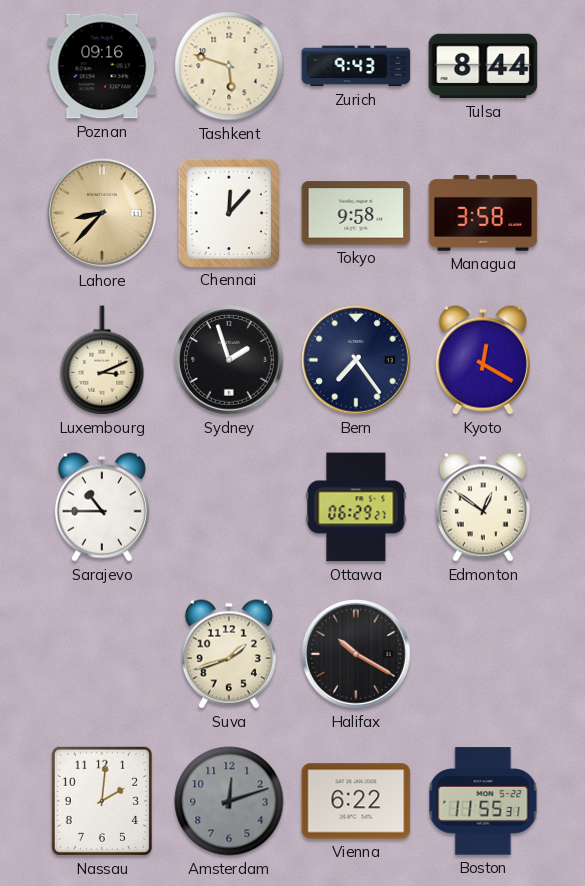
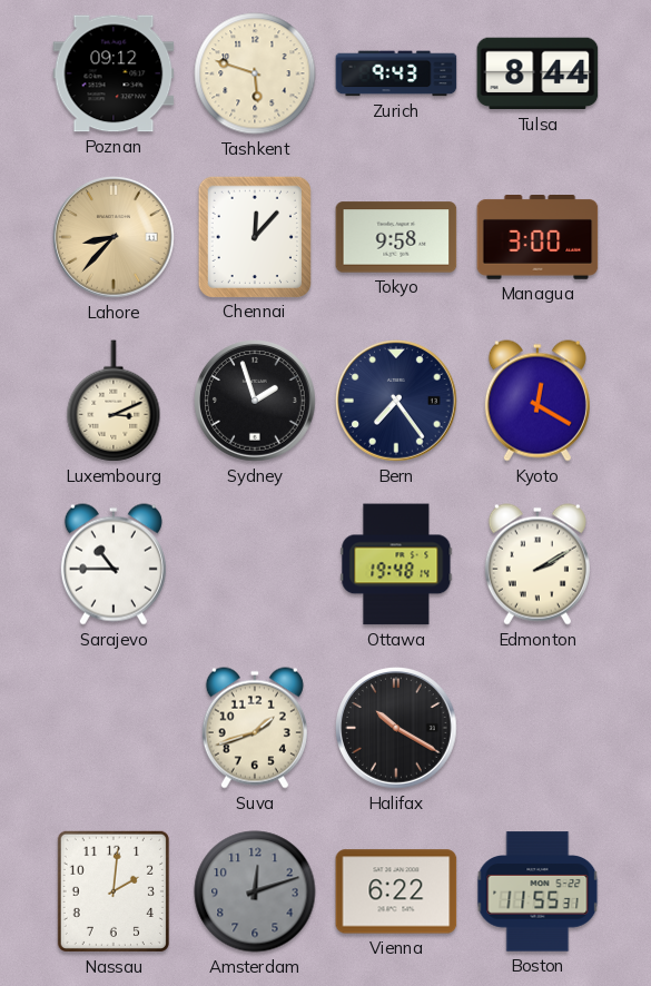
Poznan: 09:16 -> 09:12 (114, 73)
Managua: 3:58 -> 3:00 (537, 238)
Ottawa: 06:29 -> 19:48 (396, 564)
Edmonton: 12:51 -> 2:10 (537, 564)
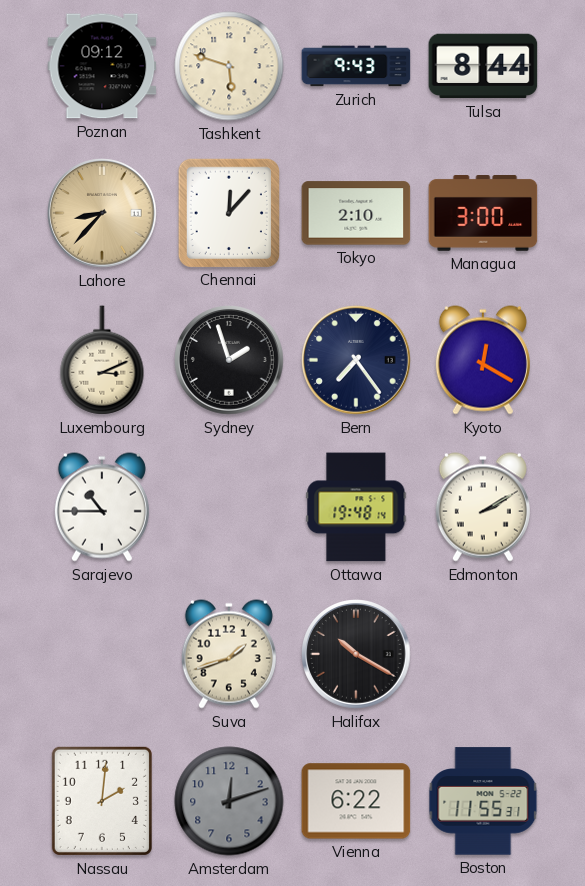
Tokyo: 9:58 -> 2:10 (356, 213)
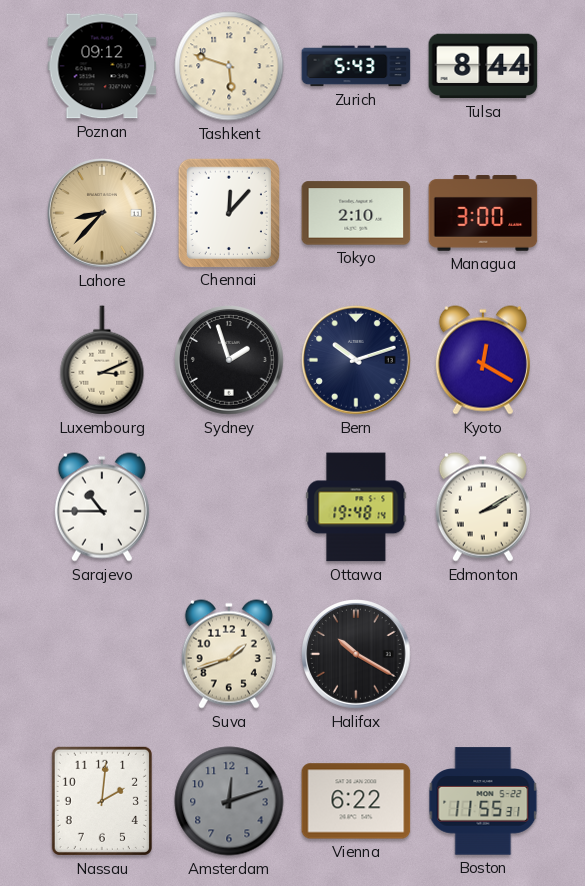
Zurich: 9:43 -> 5:43 (356, 66)
Bern: 7:24 -> 10:12 (357, 361)
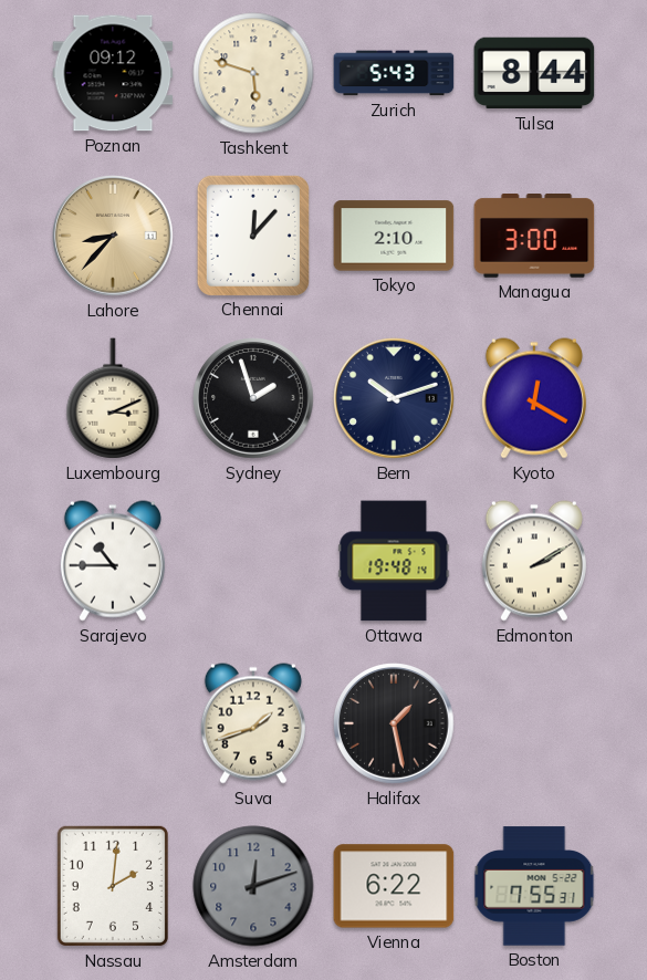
Halifax: 10:20 -> 1:28 (395, 724)
Boston: 11:55 -> 7:55 (534, 886)
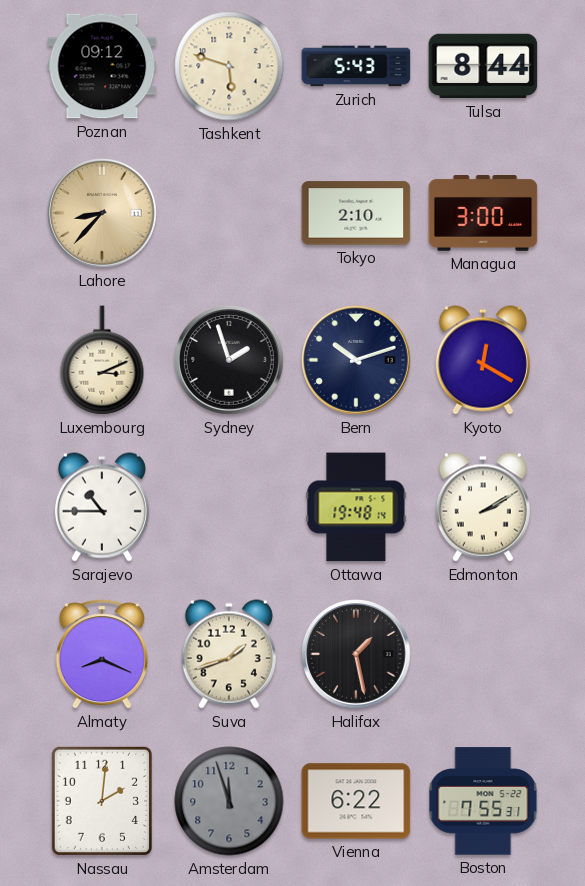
Chennai: 12:07 -> none (252, 234)
Almaty: none -> 8:19 (102, 654)
Amsterdam: 12:12 -> 11:57 (229, 801)
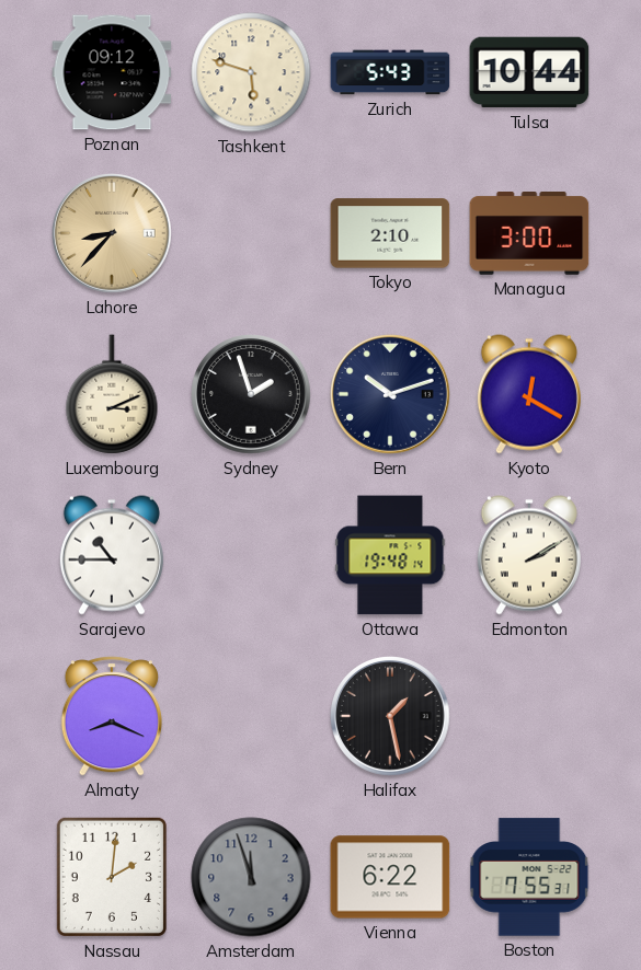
Tulsa: 8:44 -> 10:44 (529, 72)
Suva: 1:42 -> none (229, 654)
